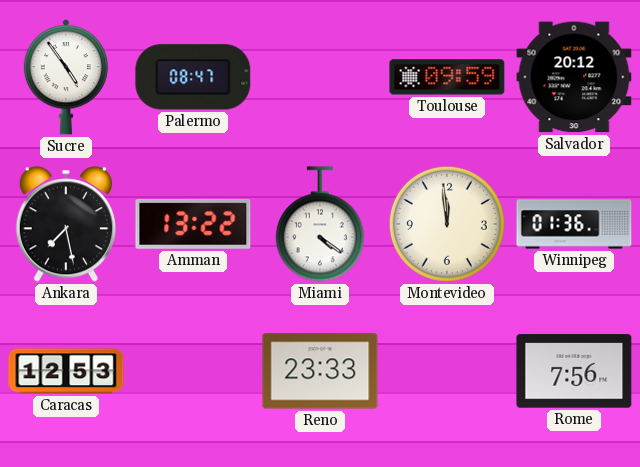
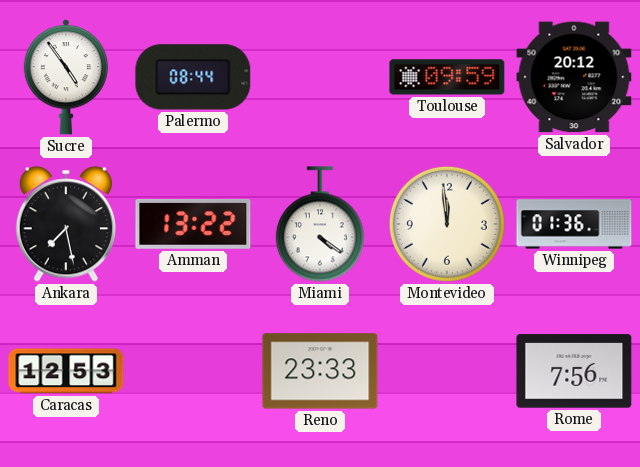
Palermo: 08:47 -> 08:44 (193, 77)
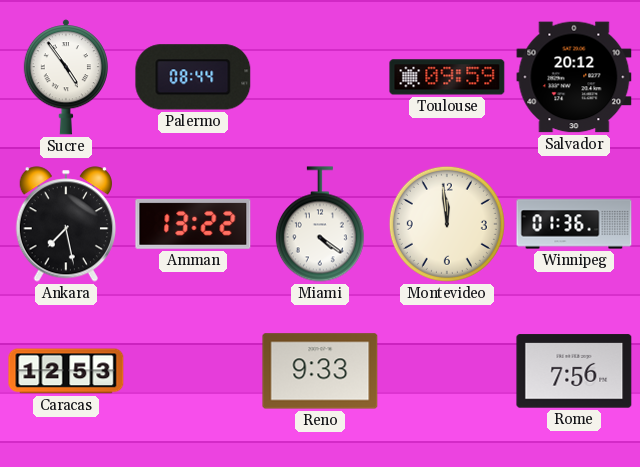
Reno: 23:33 -> 9:33 (320, 371)
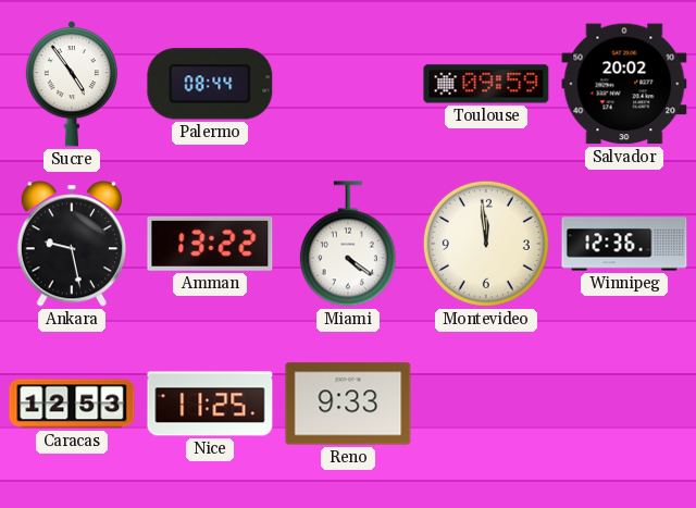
Salvador: 20:12 -> 20:02 (624, 84)
Ankara: 7:28 -> 9:28 (71, 244)
Winnipeg: 01:36 -> 12:36 (624, 244)
Nice: none -> 11:25 (210, 404)
Rome: 7:56 -> none (574, 371)
